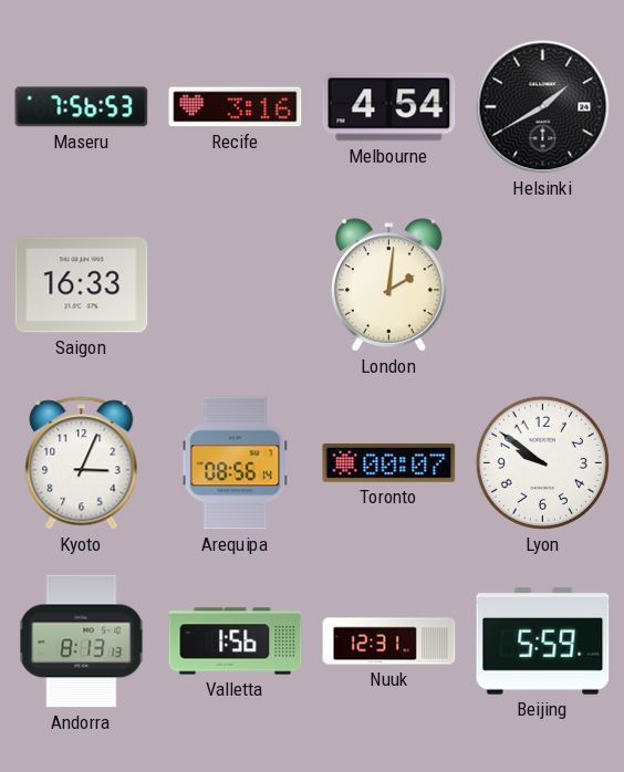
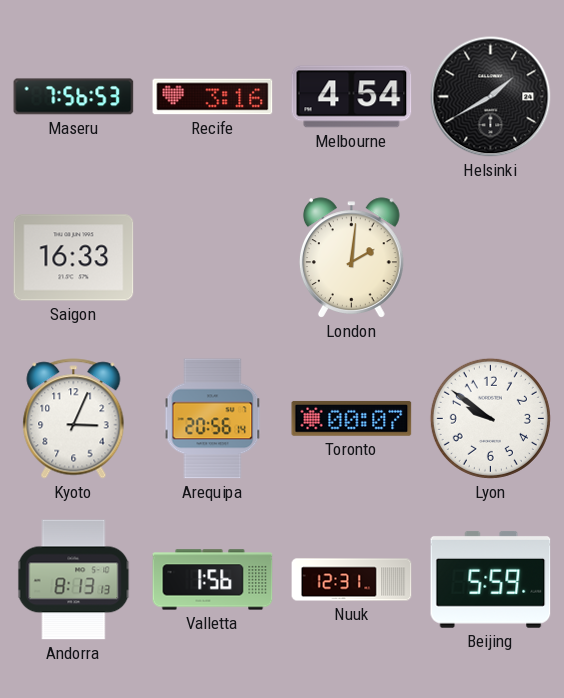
Arequipa: 08:56 -> 20:56 (213, 419)
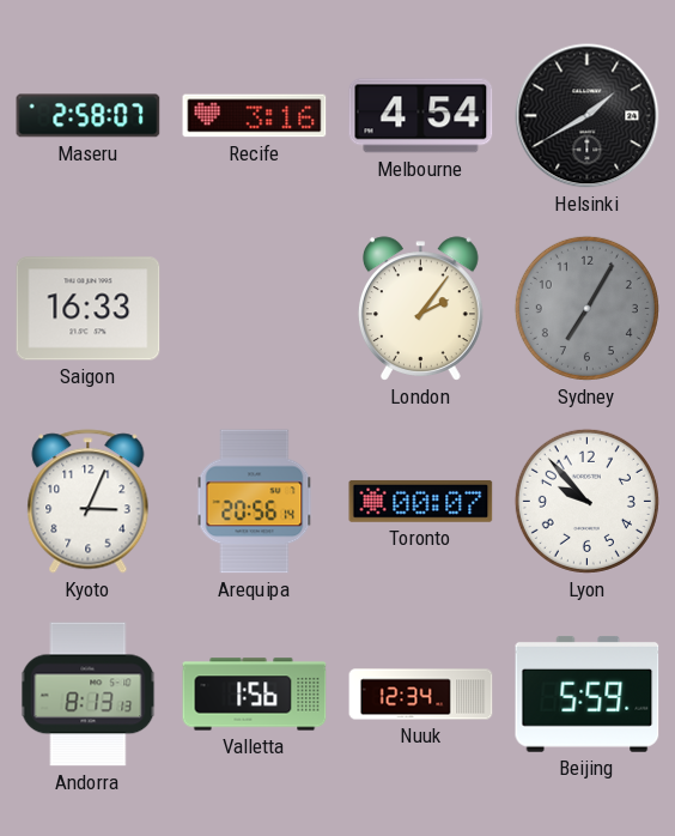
Maseru: 7:56 -> 2:58 (89, 116)
London: 2:01 -> 2:06 (420, 309)
Sydney: none -> 7:05 (586, 308)
Lyon: 9:51 -> 9:53 (586, 501)
Nuuk: 12:31 -> 12:34 (421, 695)
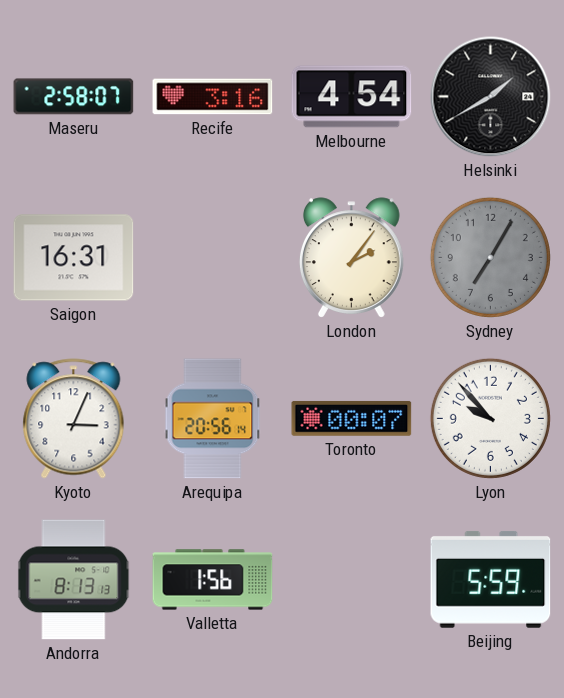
Saigon: 16:33 -> 16:31 (74, 258)
Nuuk: 12:34 -> none (421, 695)
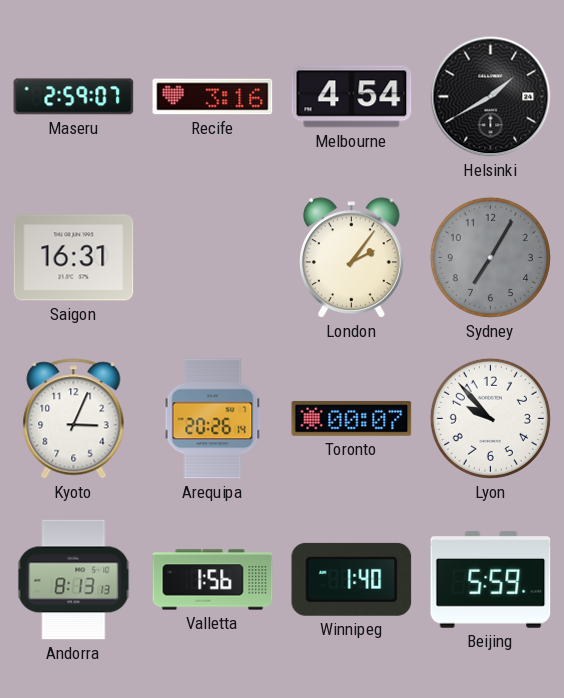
Maseru: 2:58 -> 2:59 (74, 97)
Arequipa: 20:56 -> 20:26 (213, 419)
Winnipeg: none -> 1:40 (352, 579)
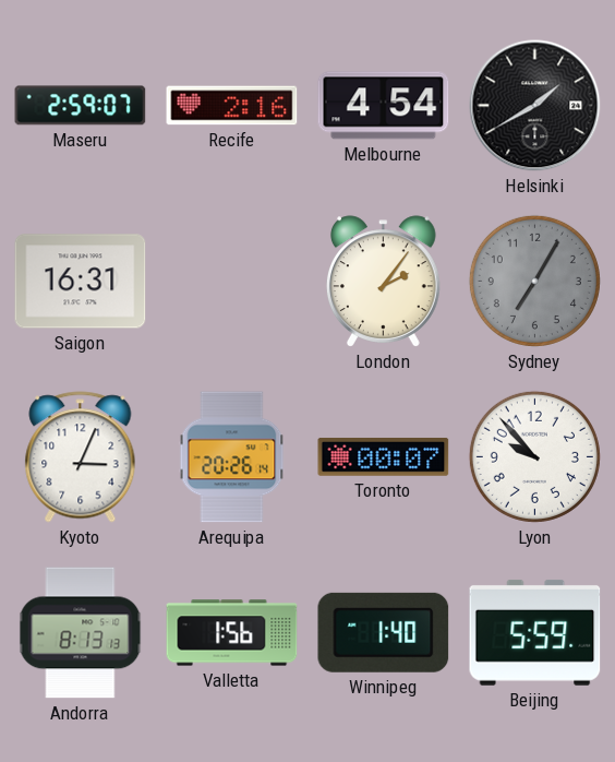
Recife: 3:16 -> 2:16 (232, 106)
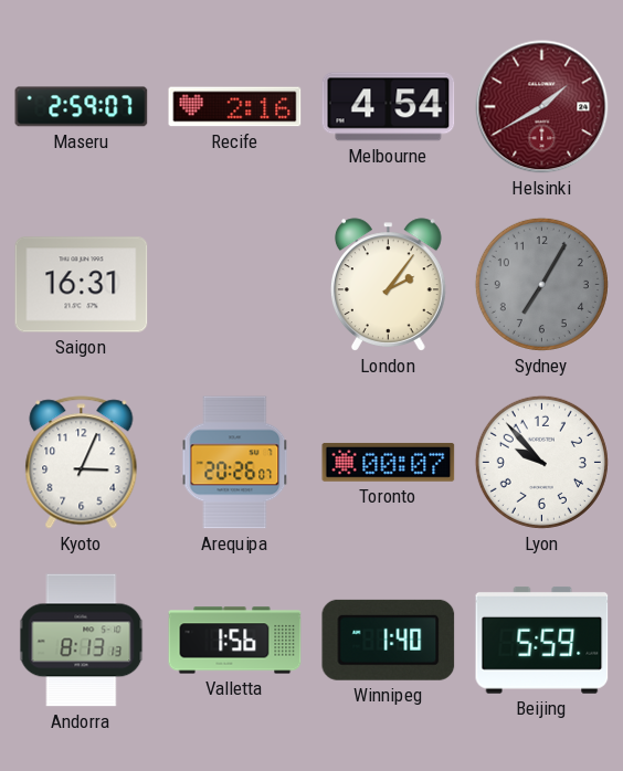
Helsinki dial: black -> burgundy (542, 107)
Arequipa: 20:26:14 -> 20:26:07 (235, 463)
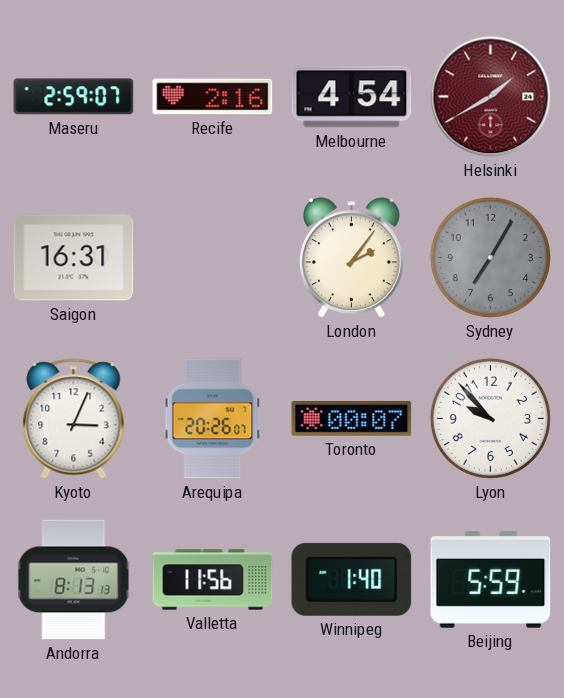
Valletta: 1:56 -> 11:56 (213, 580)
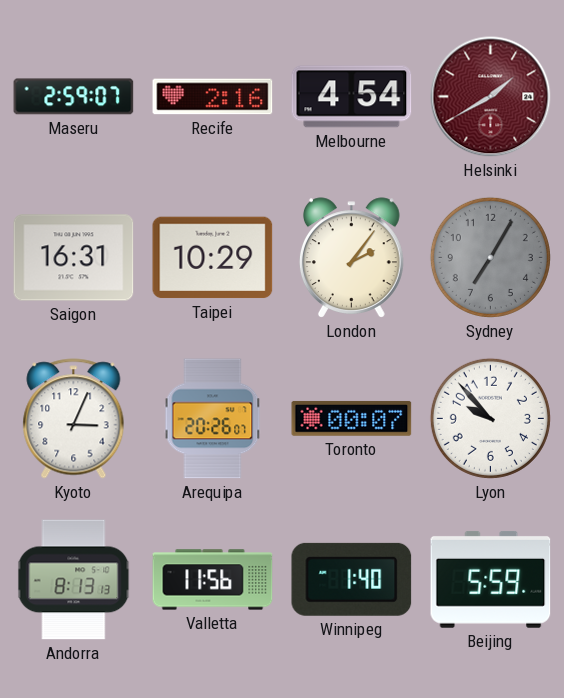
Taipei: none -> 10:29 (213, 258)
